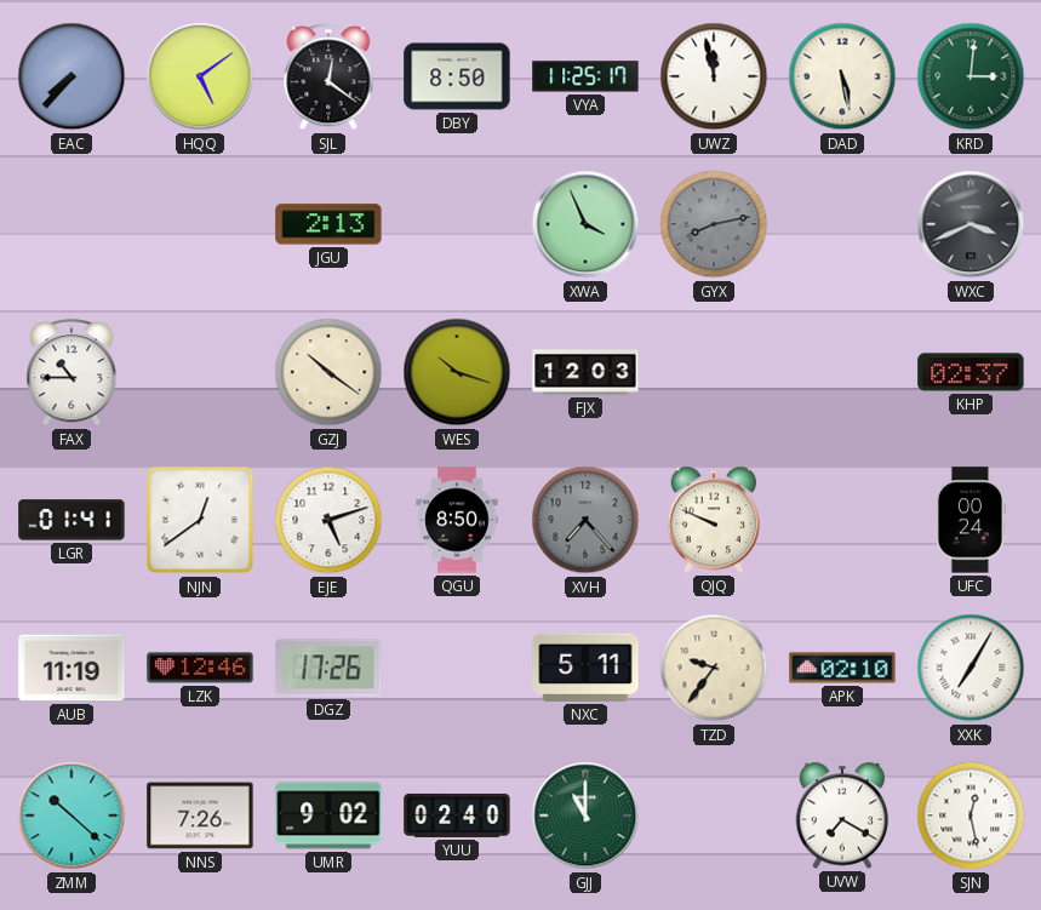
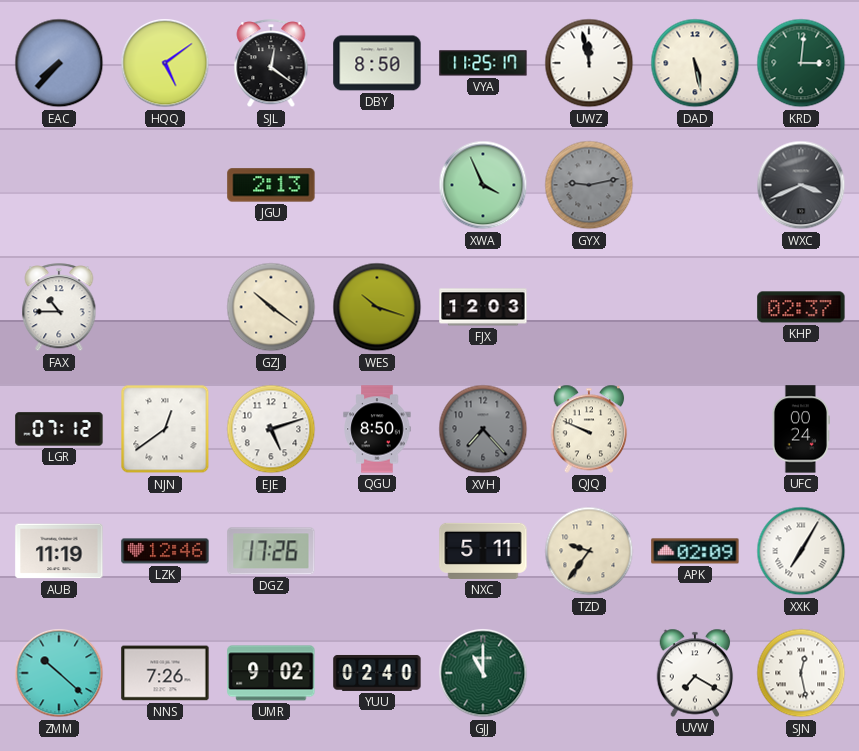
GYX: 8:13 -> 9:13 (589, 185)
LGR: 01:41 -> 07:12 (59, 429)
APK: 02:10 -> 02:09 (695, 551)
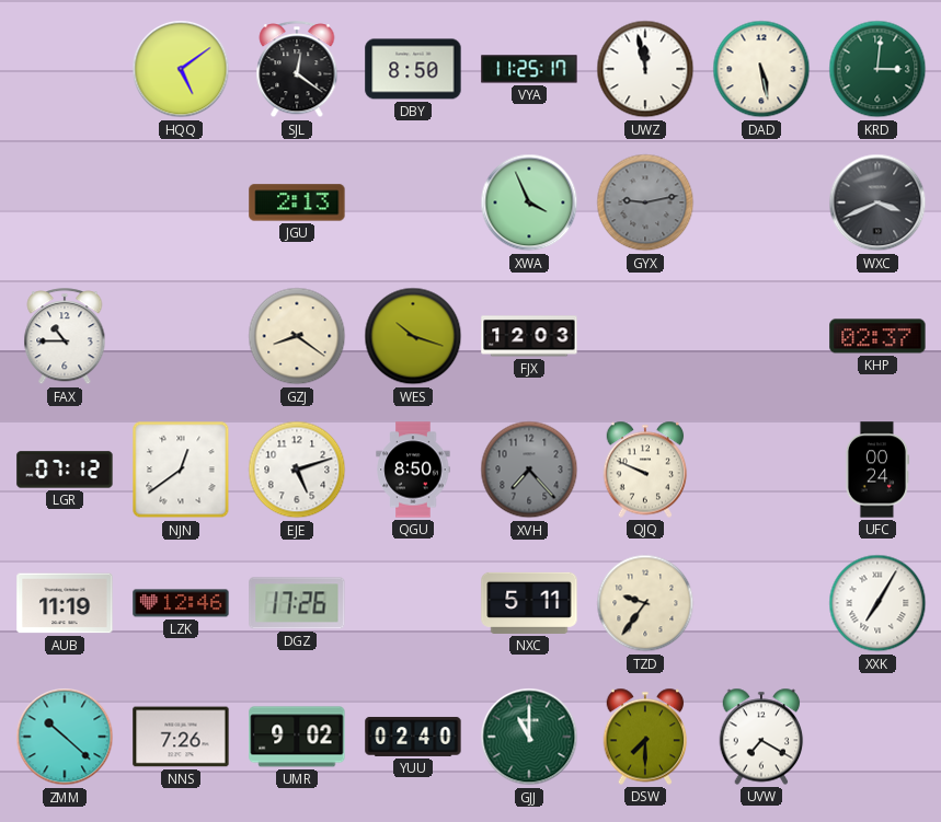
EAC: 7:37 -> none (59, 63)
GZJ: 10:21 -> 8:21 (297, 336)
APK: 02:09 -> none (695, 551)
DSW: none -> 7:30 (645, 737)
SJN: 12:28 -> none (801, 673)
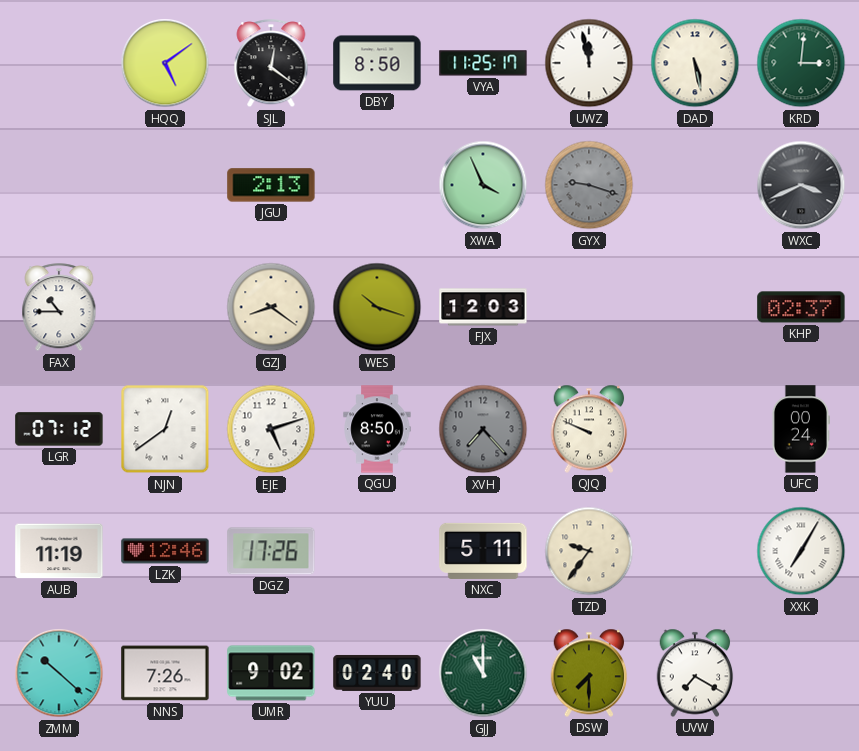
GYX: 9:13 -> 9:18 (589, 185)
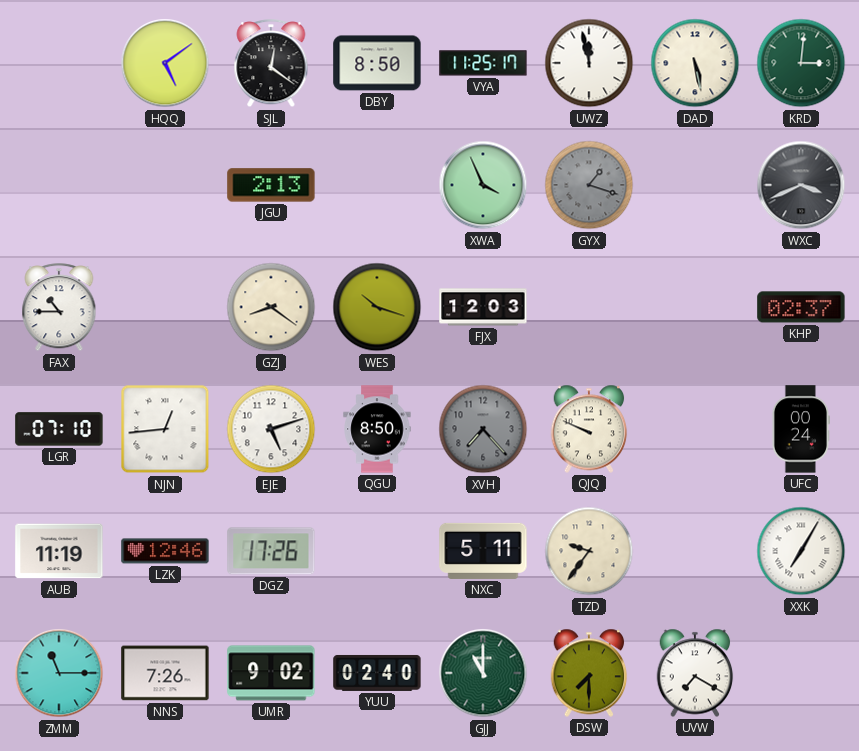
GYX: 9:18 -> 1:18 (589, 185)
LGR: 07:12 -> 07:10 (59, 429)
NJN: 12:39 -> 12:44 (165, 429)
ZMM: 10:22 -> 11:15 (59, 673)
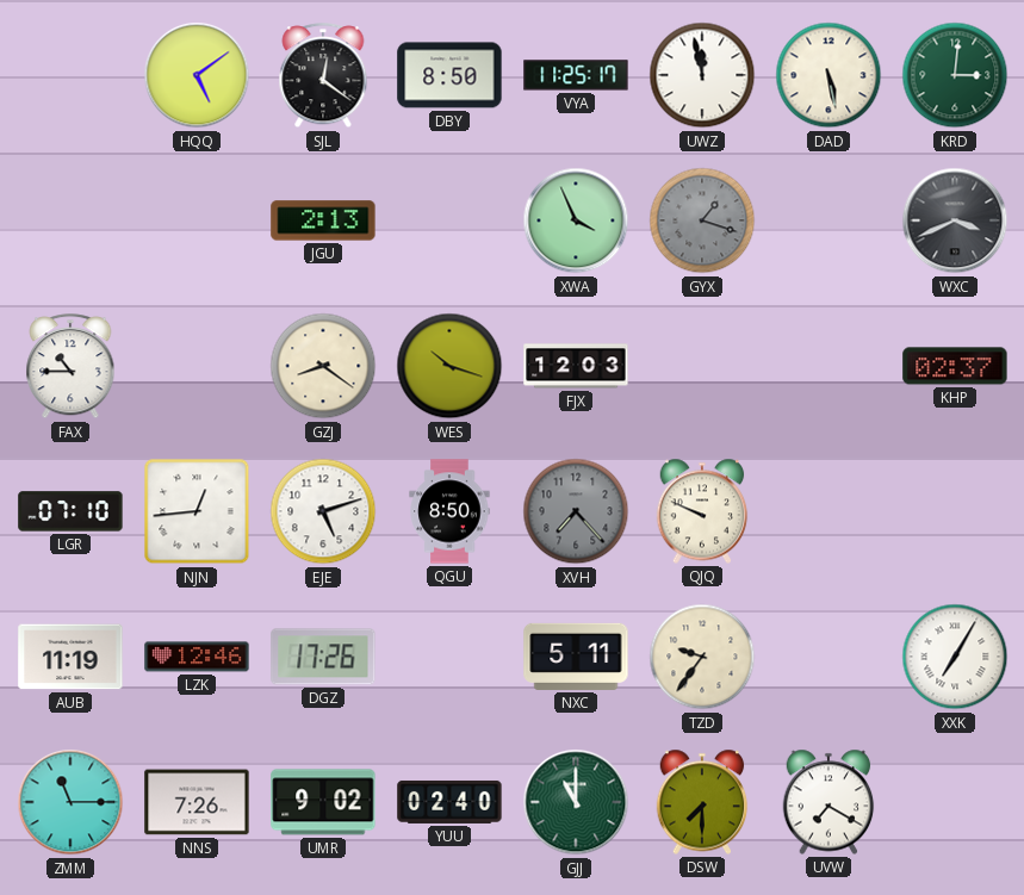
UFC: 00:24 -> none (800, 429)
